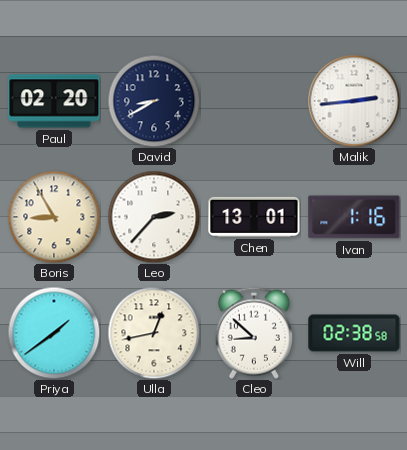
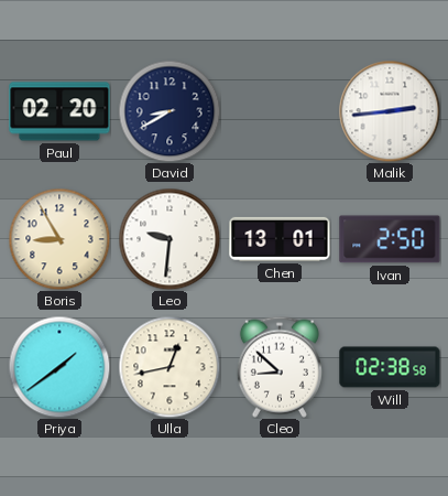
Leo: 2:37 -> 9:31 (170, 239)
Ivan: 1:16 -> 2:50 (390, 239)
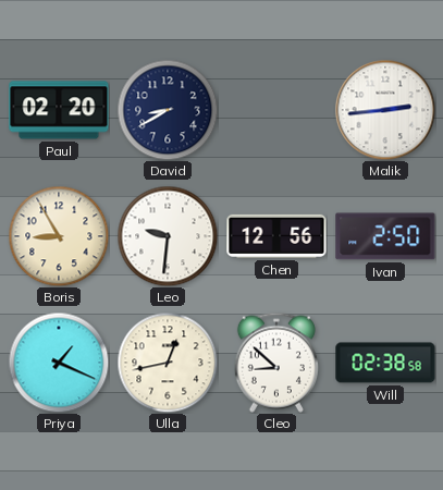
Chen: 13:01 -> 12:56 (276, 236)
Priya: 1:39 -> 1:19 (59, 363)
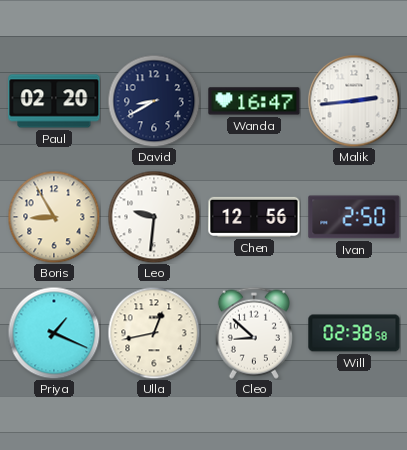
Wanda: none -> 16:47 (254, 101)
